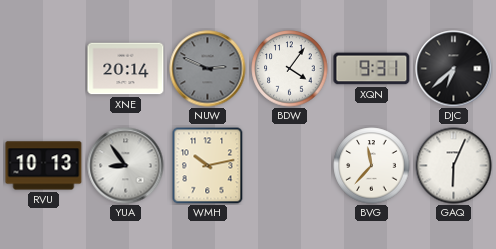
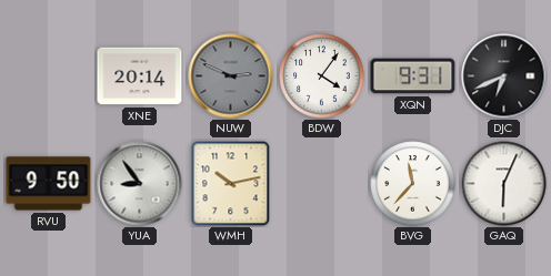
DJC: 6:38 -> 6:41 (504, 76)
RVU: 10:13 -> 9:50 (49, 184)
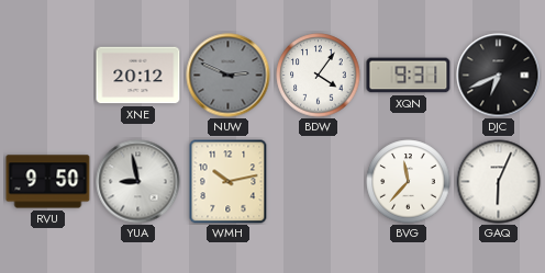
XNE: 20:14 -> 20:12 (138, 76)
YUA: 8:54 -> 8:58 (138, 182)
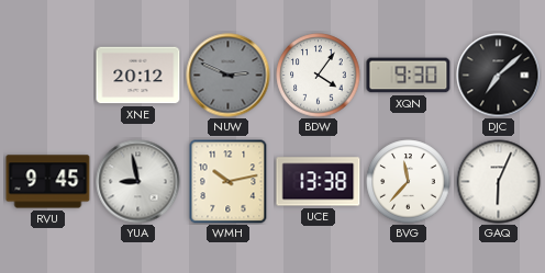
XQN: 9:31 -> 9:30 (409, 76)
DJC: 6:41 -> 7:08 (499, 76)
RVU: 9:50 -> 9:45 (48, 182)
UCE: none -> 13:38 (319, 182)
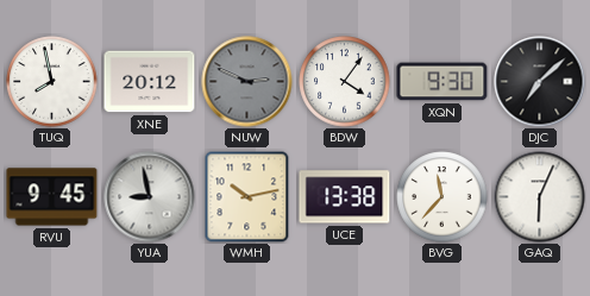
TUQ: none -> 7:58 (52, 82)
